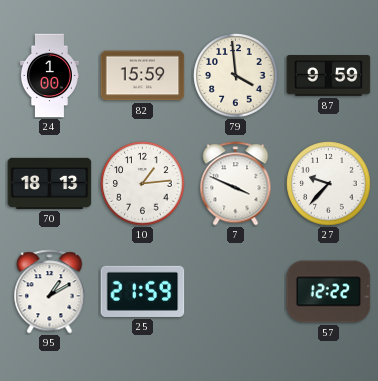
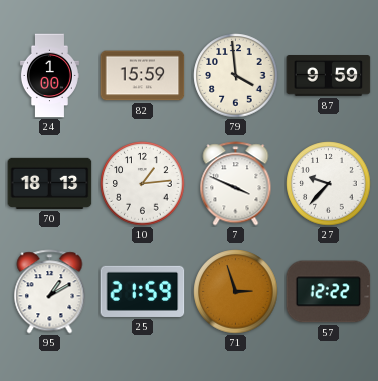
71: none -> 2:57 (236, 292)
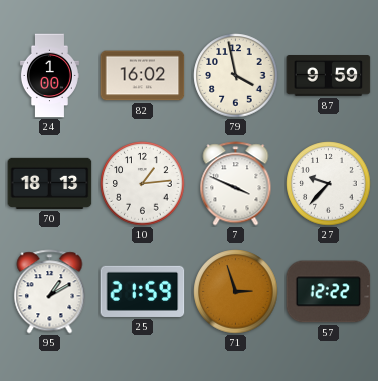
82: 15:59 -> 16:02 (143, 76)
79: 3:59 -> 3:58 (236, 76)
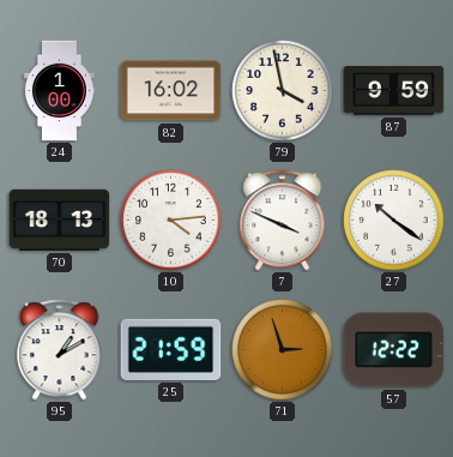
10: 1:14 -> 4:14 (171, 221)
27: 9:37 -> 10:21 (394, 221)
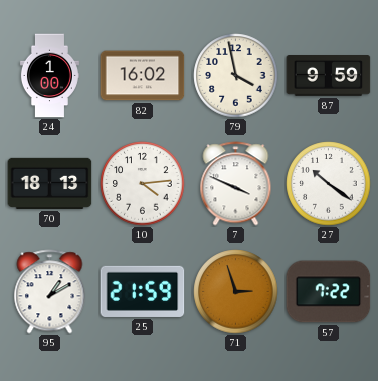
57: 12:22 -> 7:22 (329, 292)
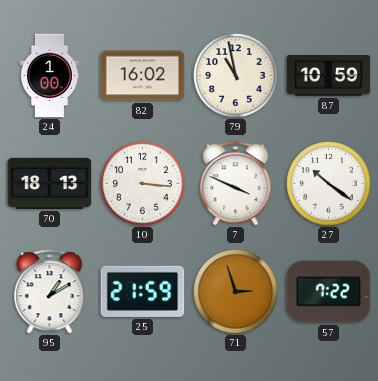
79: 3:58 -> 10:58 (236, 76)
87: 9:59 -> 10:59 (329, 76)
10: 4:14 -> 3:16 (143, 184)
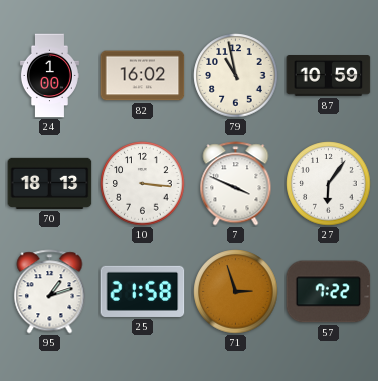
27: 10:21 -> 6:06 (329, 184)
95: 1:10 -> 1:12 (50, 292)
25: 21:59 -> 21:58 (143, 291)
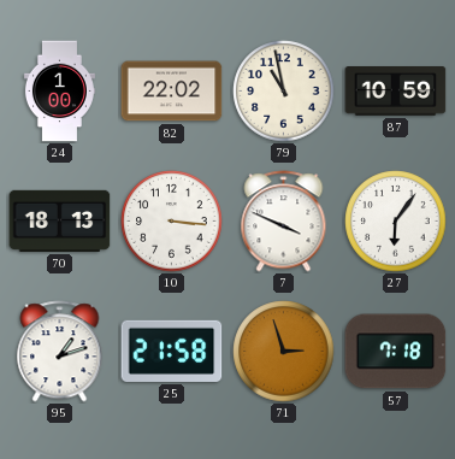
82: 16:02 -> 22:02 (172, 92)
57: 7:22 -> 7:18 (396, 352)
